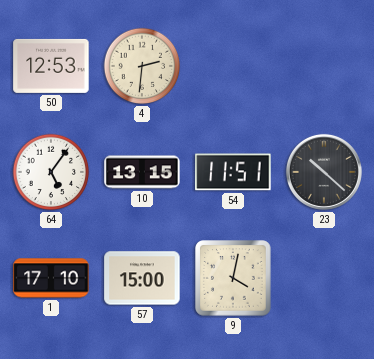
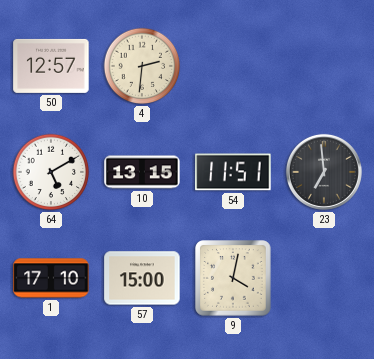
50: 12:53 -> 12:57 (51, 66)
64: 5:06 -> 5:10 (51, 172)
23: 10:22 -> 6:59 (324, 172)
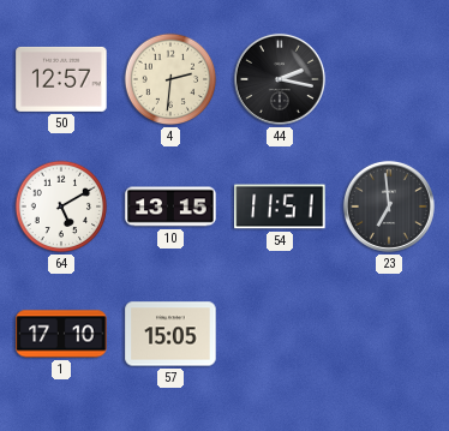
44: none -> 2:17 (280, 79)
57: 15:00 -> 15:05 (170, 334)
9: 4:02 -> none (233, 278)
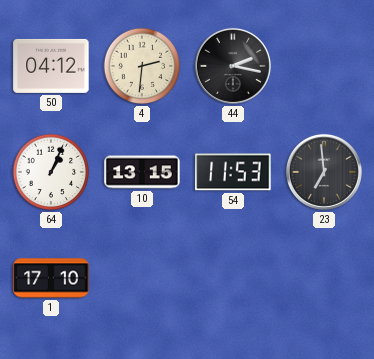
50: 12:57 -> 04:12 (51, 66)
64: 5:10 -> 1:04 (51, 172)
54: 11:51 -> 11:53 (233, 172)
57: 15:05 -> none (170, 334)
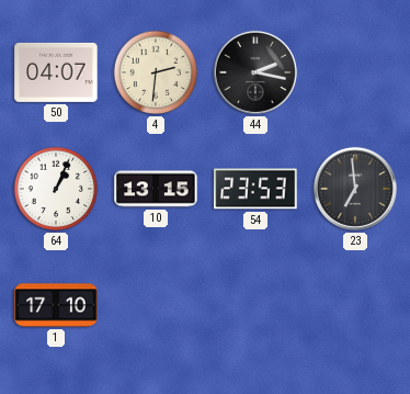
50: 04:12 -> 04:07 (56, 72)
54: 11:53 -> 23:53 (255, 189)
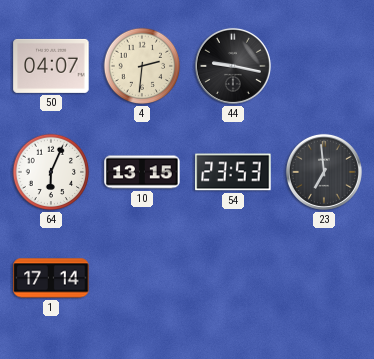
44: 2:17 -> 9:17 (233, 66)
64: 1:04 -> 6:04 (51, 172)
1: 17:10 -> 17:14 (51, 278)
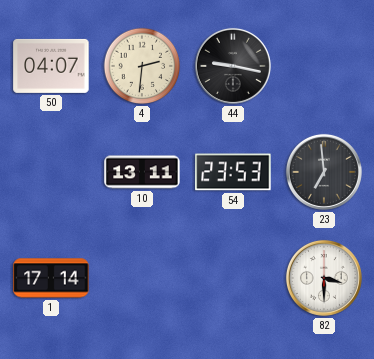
64: 6:04 -> none (51, 172)
10: 13:15 -> 13:11 (142, 172)
82: none -> 3:30 (324, 278)
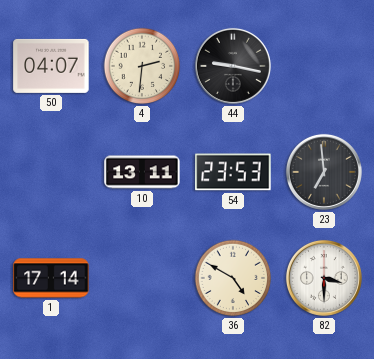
36: none -> 4:50 (233, 278)
